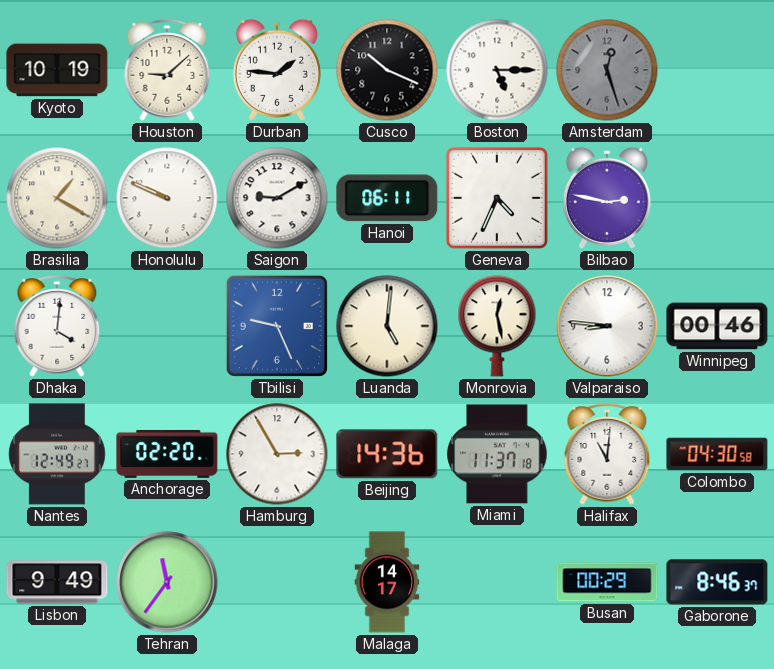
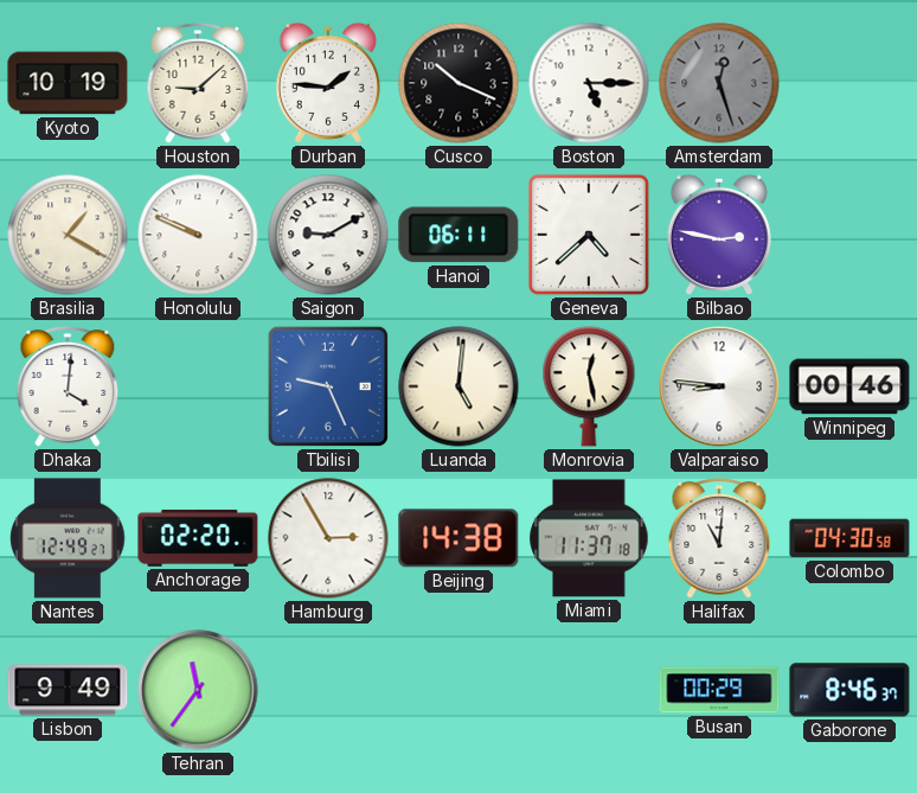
Geneva: 4:34 -> 4:38 (589, 235)
Beijing: 14:36 -> 14:38 (458, 538)
Malaga: 14:17 -> none (387, 582)
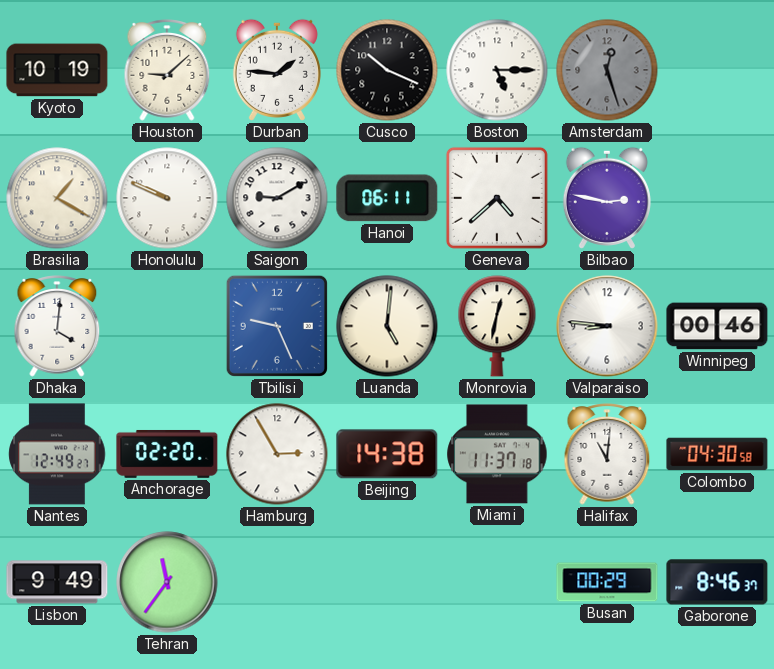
Monrovia: 12:28 -> 12:32 (497, 326)
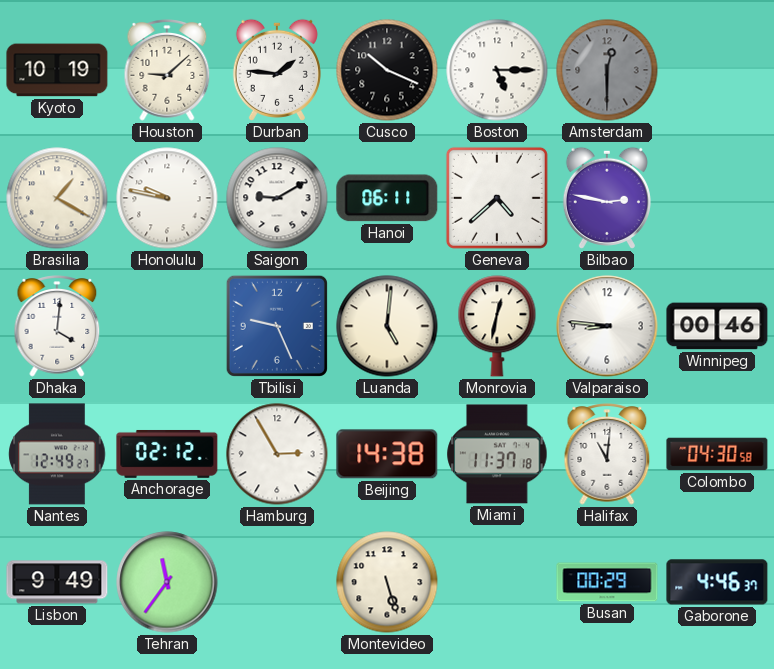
Amsterdam: 12:27 -> 12:30 (607, 70)
Honolulu: 9:49 -> 9:47 (167, 198)
Anchorage: 02:20 -> 02:12 (167, 454)
Montevideo: none -> 5:27 (387, 582)
Gaborone: 8:46 -> 4:46 (717, 582)
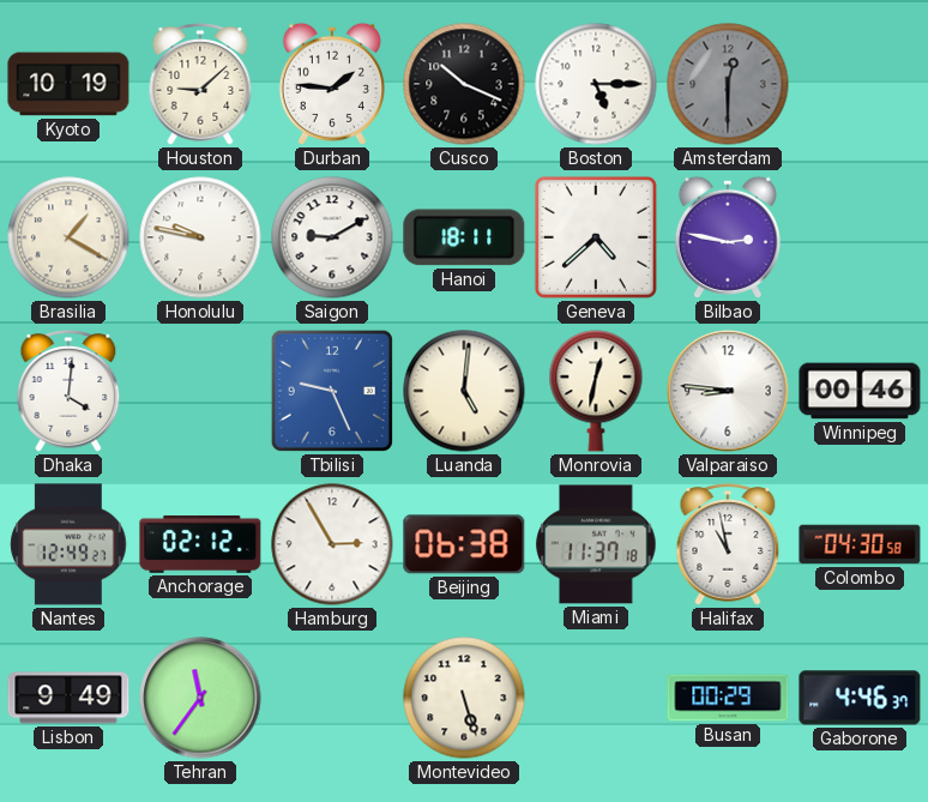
Hanoi: 06:11 -> 18:11 (464, 237)
Beijing: 14:38 -> 06:38 (464, 544)
Halifax: 11:01 -> 10:58 (728, 544)
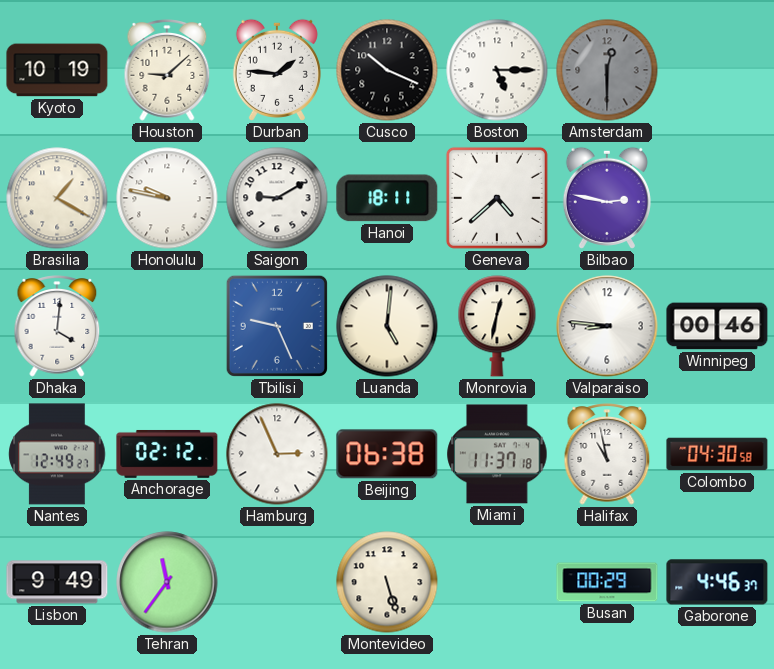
Hamburg: 2:55 -> 2:56 (277, 454)
